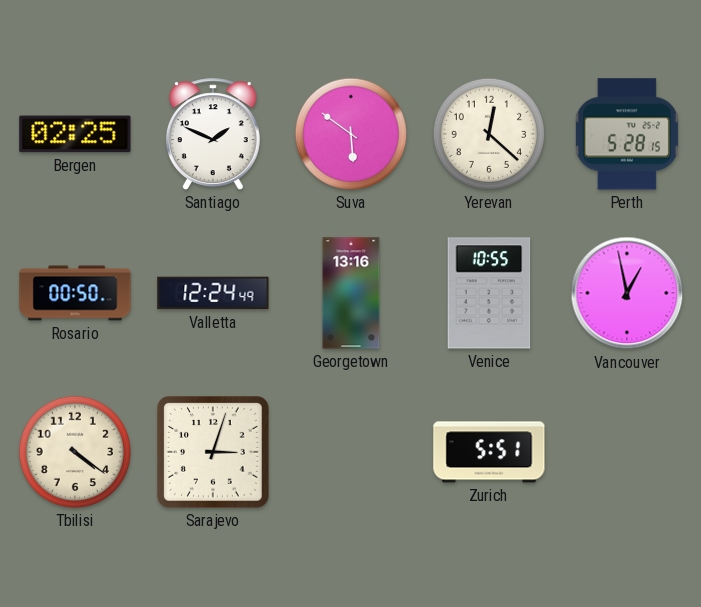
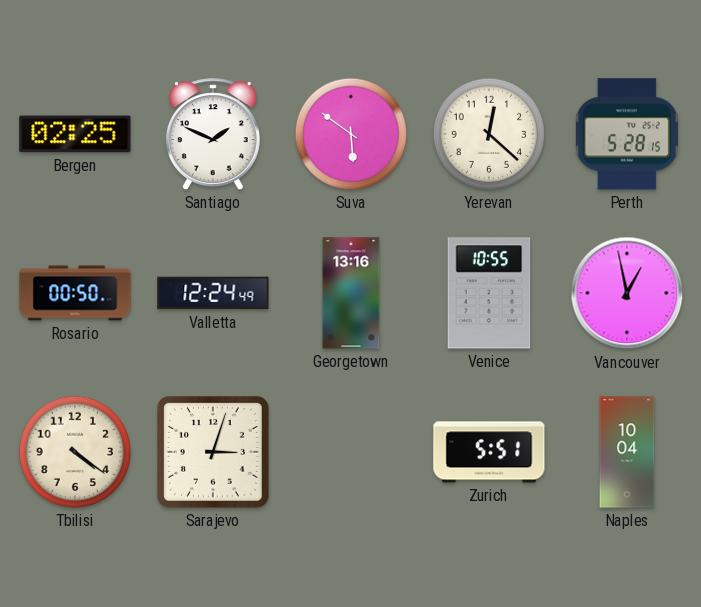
Naples: none -> 10:04 (627, 452)
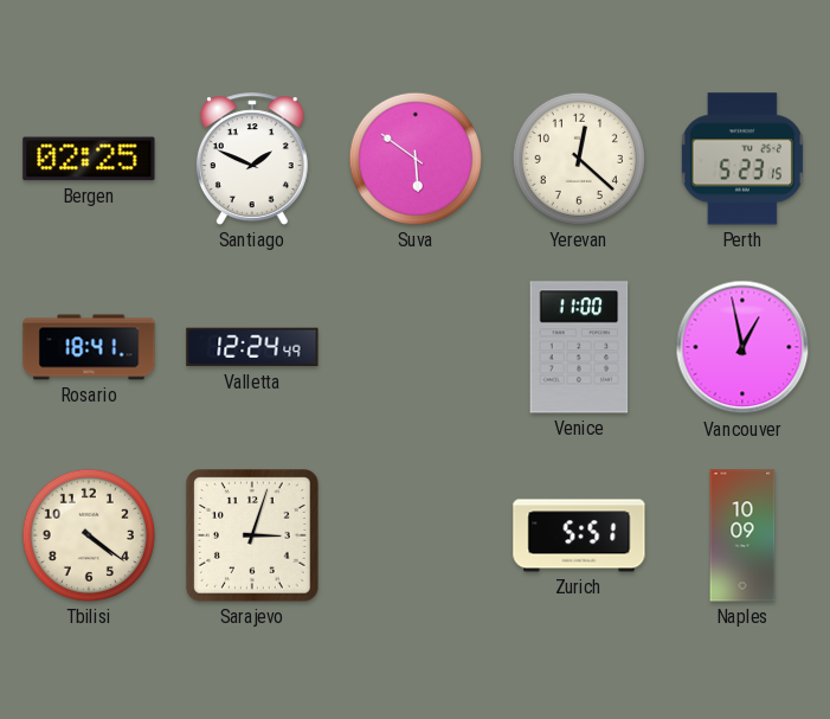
Perth: 5:28 -> 5:23 (742, 159)
Rosario: 00:50 -> 18:41 (89, 347)
Georgetown: 13:16 -> none (351, 293)
Venice: 10:55 -> 11:00 (579, 347)
Naples: 10:04 -> 10:09 (742, 535)
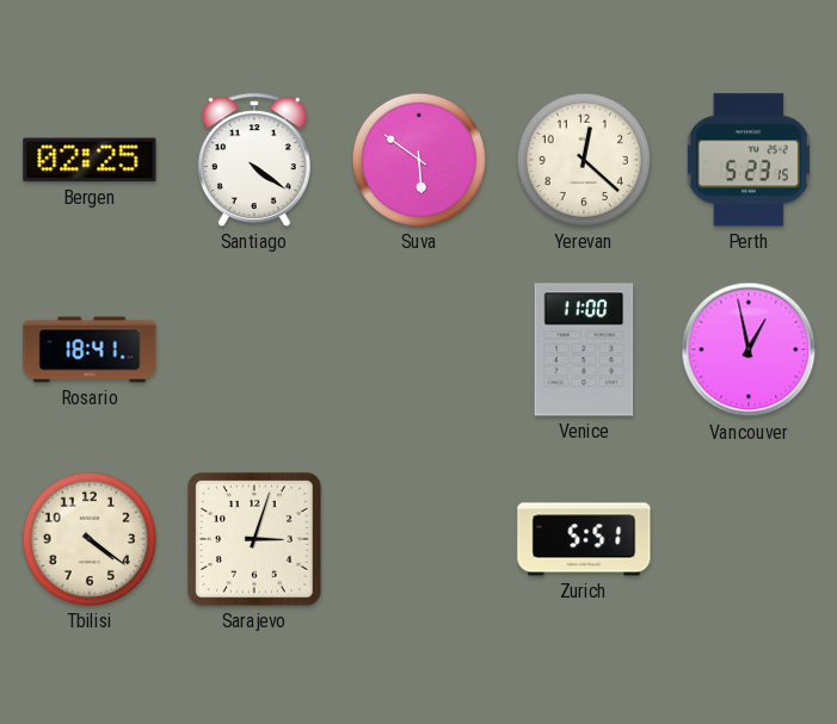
Santiago: 1:49 -> 4:21 (254, 160)
Valletta: 12:24 -> none (252, 347)
Naples: 10:09 -> none (742, 535)
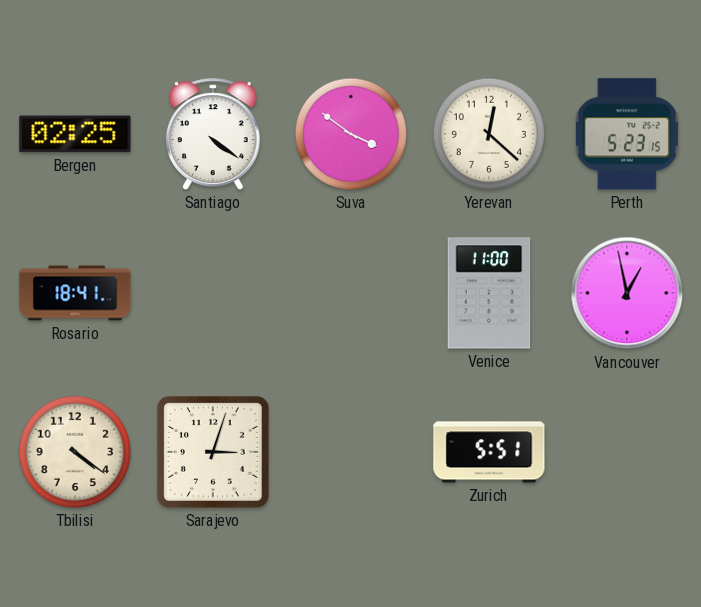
Suva: 5:51 -> 3:51 (351, 134)
